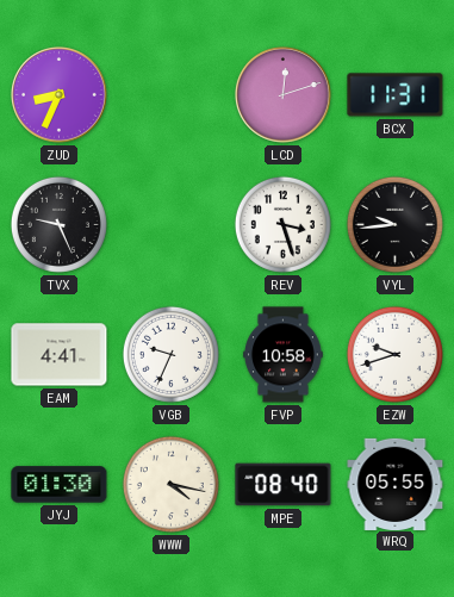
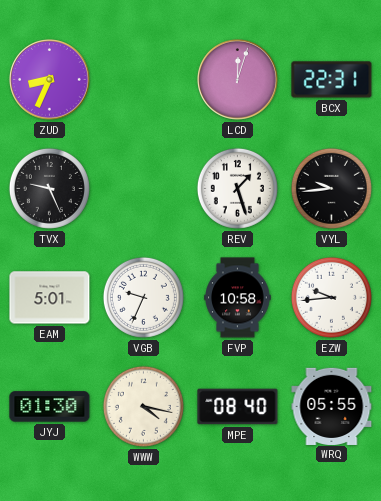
LCD: 12:12 -> 12:03 (238, 80)
BCX: 11:31 -> 22:31 (332, 80)
REV: 3:27 -> 1:27 (237, 188)
EAM: 4:41 -> 5:01 (50, 298)
EZW: 9:42 -> 9:44 (331, 297)
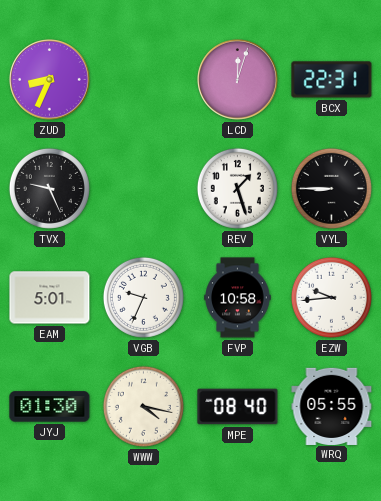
VYL: 9:44 -> 8:45 (331, 188)
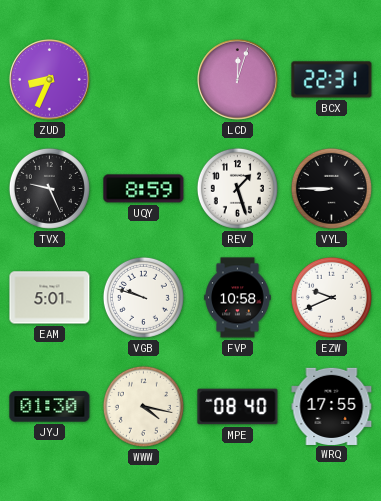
UQY: none -> 8:59 (144, 189)
VGB: 9:34 -> 9:48 (143, 297)
EZW: 9:44 -> 9:41 (331, 297)
WRQ: 05:55 -> 17:55 (332, 406)
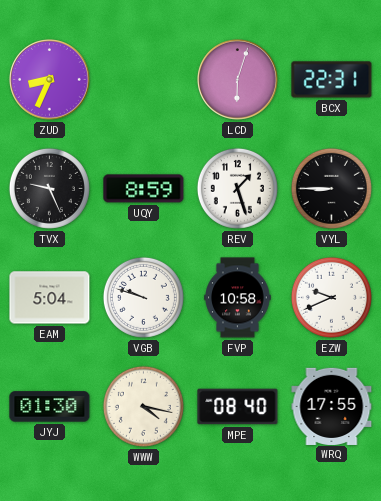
LCD: 12:03 -> 6:03 (238, 80)
EAM: 5:01 -> 5:04 (50, 298)
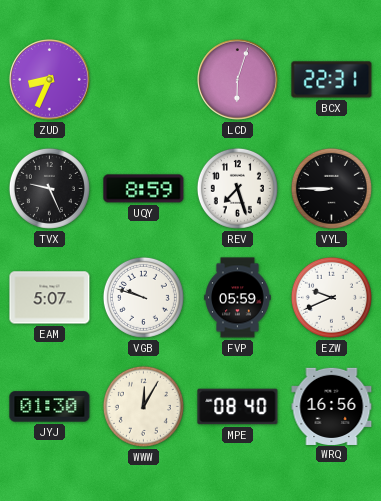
REV: 1:27 -> 7:27 (237, 188)
EAM: 5:04 -> 5:07 (50, 298)
FVP: 10:58 -> 05:59 (238, 298)
WWW: 4:17 -> 12:05 (143, 406)
WRQ: 17:55 -> 16:56 (332, 406)
